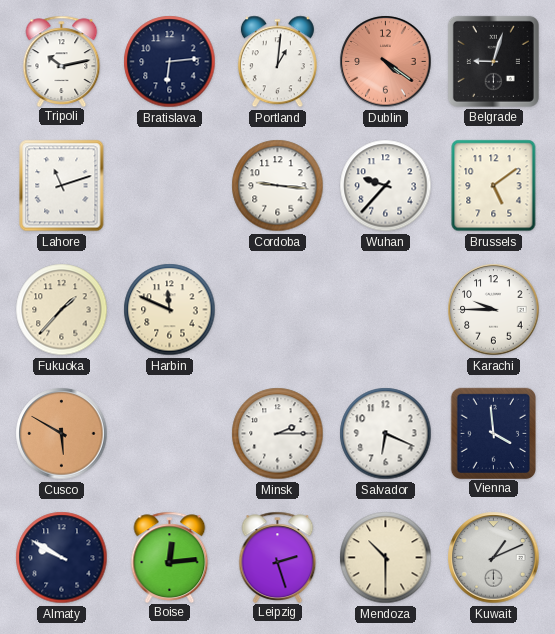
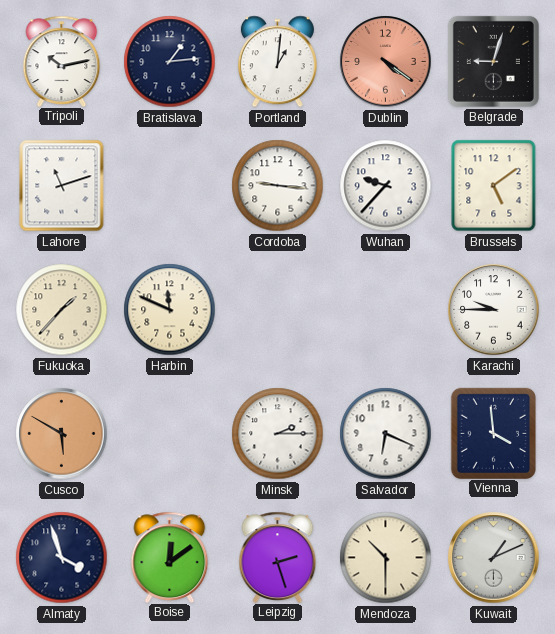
Bratislava: 6:14 -> 1:14 (170, 62)
Almaty: 9:50 -> 3:57 (62, 558)
Boise: 12:14 -> 12:09 (170, 557)
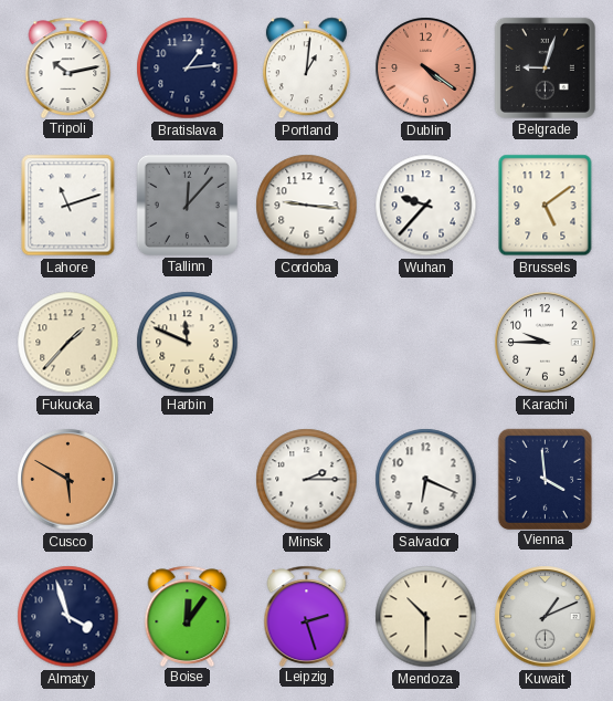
Tallinn: none -> 12:07 (187, 205)
Boise: 12:09 -> 12:06 (188, 616)
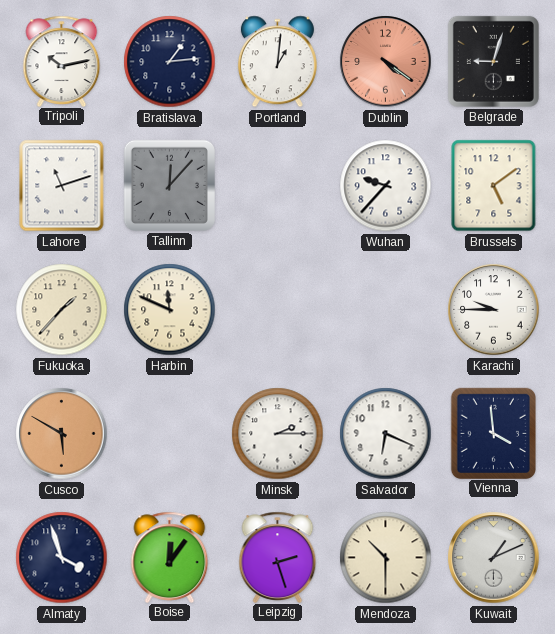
Cordoba: 9:16 -> none (307, 206)
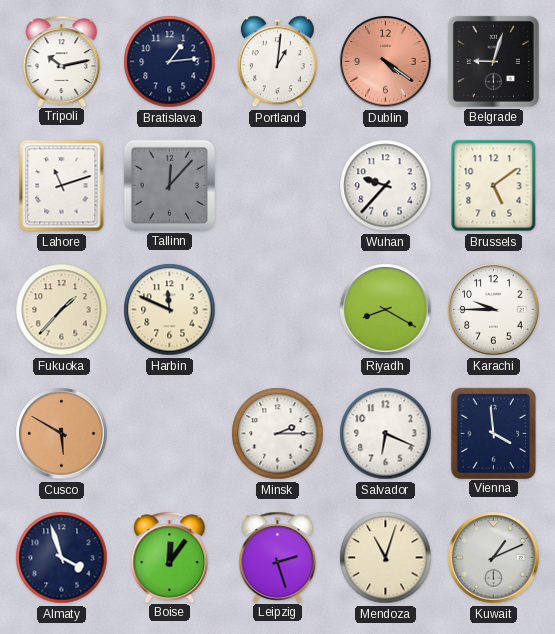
Riyadh: none -> 8:20 (386, 310)
Mendoza: 10:30 -> 11:03 (386, 558)
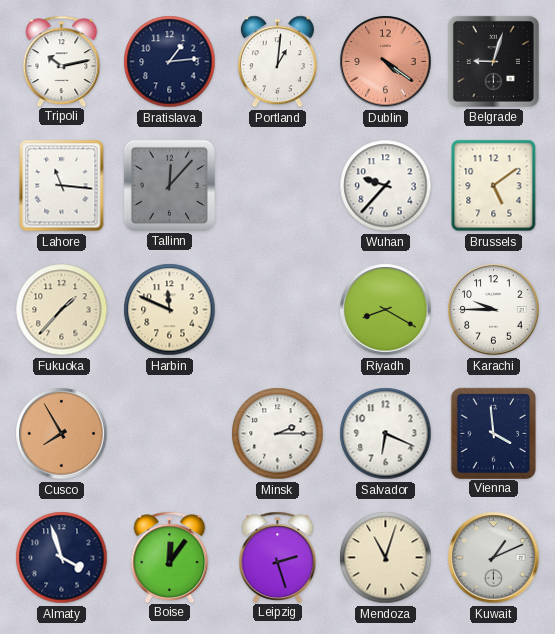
Lahore: 11:12 -> 11:16 (62, 186)
Cusco: 5:50 -> 7:55 (62, 434)
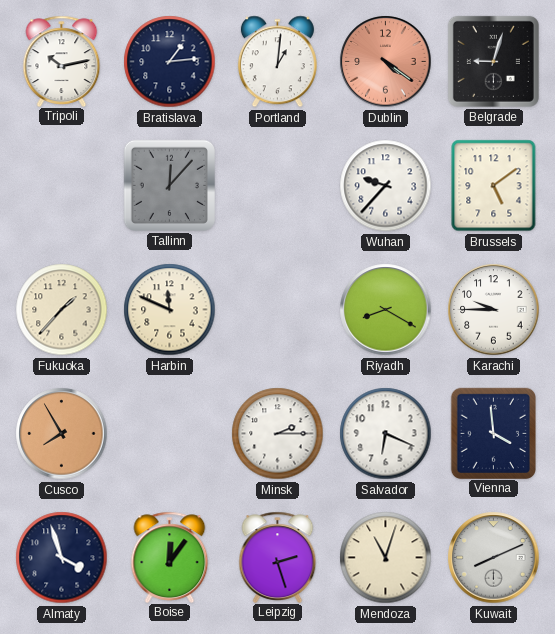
Lahore: 11:16 -> none (62, 186)
Kuwait: 1:11 -> 8:11 (494, 558)
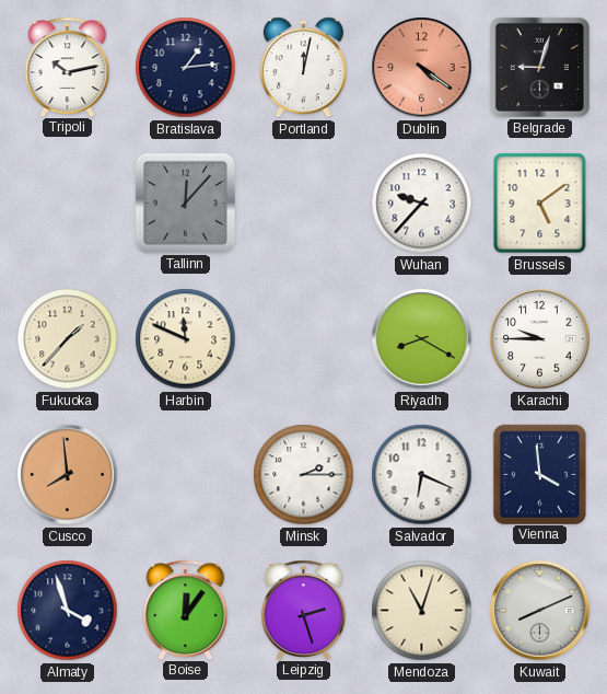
Portland: 1:01 -> 12:02 (303, 68)
Cusco: 7:55 -> 7:59 (68, 475)
